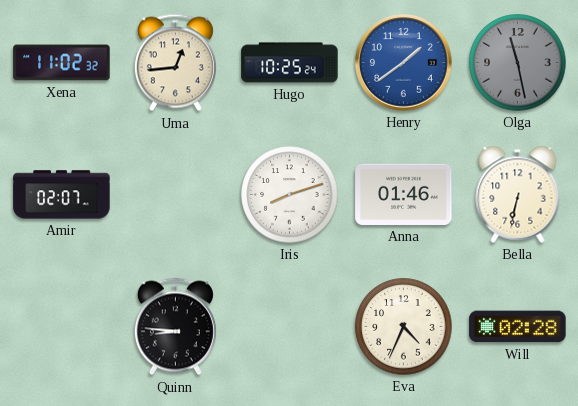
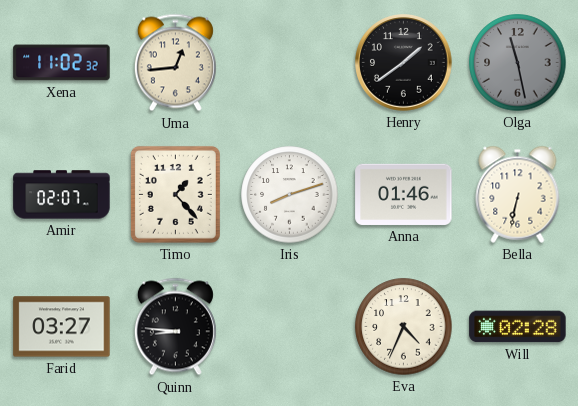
Hugo: 10:25 -> none (290, 63)
Henry dial: blue -> black (404, 63)
Timo: none -> 1:23 (175, 194)
Farid: none -> 03:27 (62, 327)
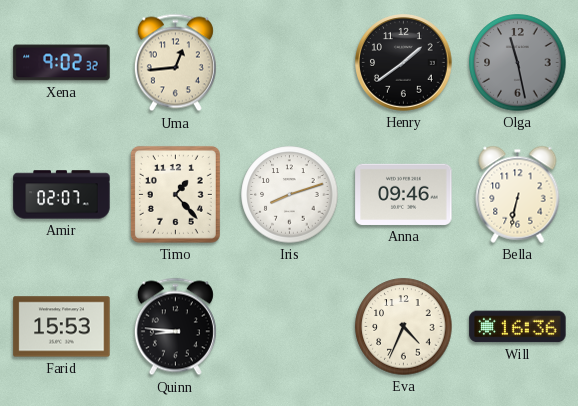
Xena: 11:02 -> 9:02 (62, 63)
Anna: 01:46 -> 09:46 (404, 194)
Farid: 03:27 -> 15:53 (62, 327)
Will: 02:28 -> 16:36 (518, 327)
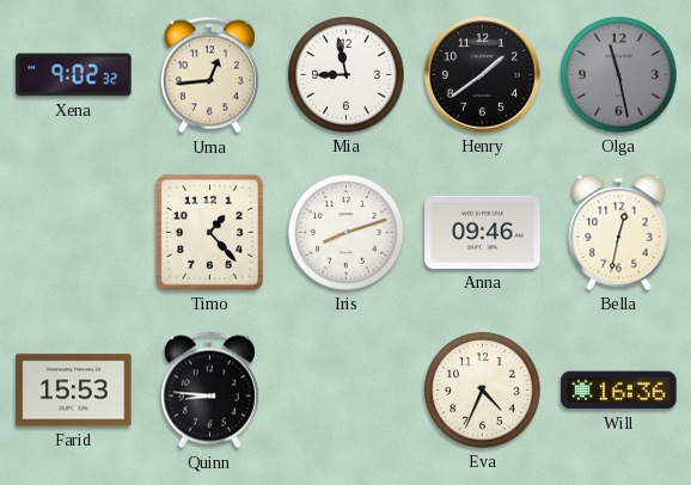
Mia: none -> 8:58 (347, 75)
Amir: 02:07 -> none (62, 195)
Bella: 6:32 -> 12:32 (619, 232)
